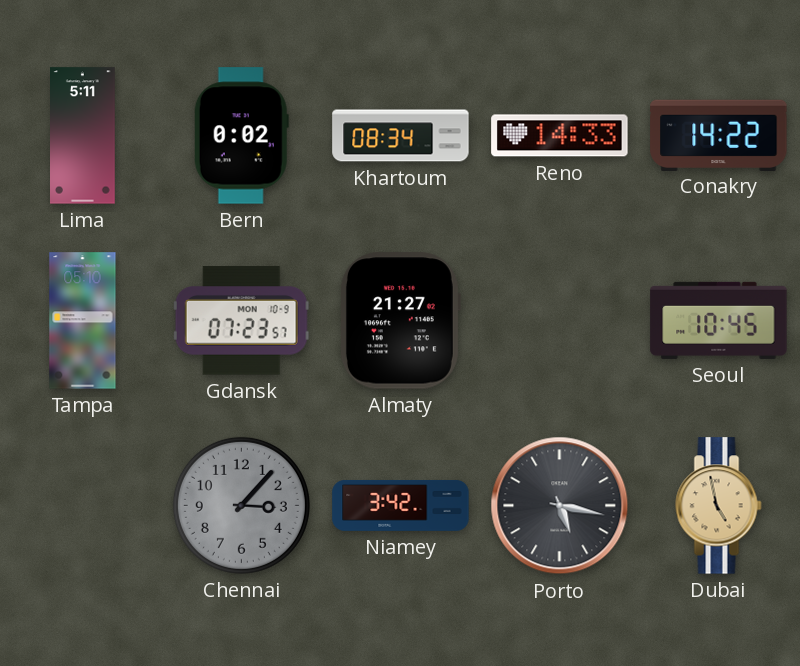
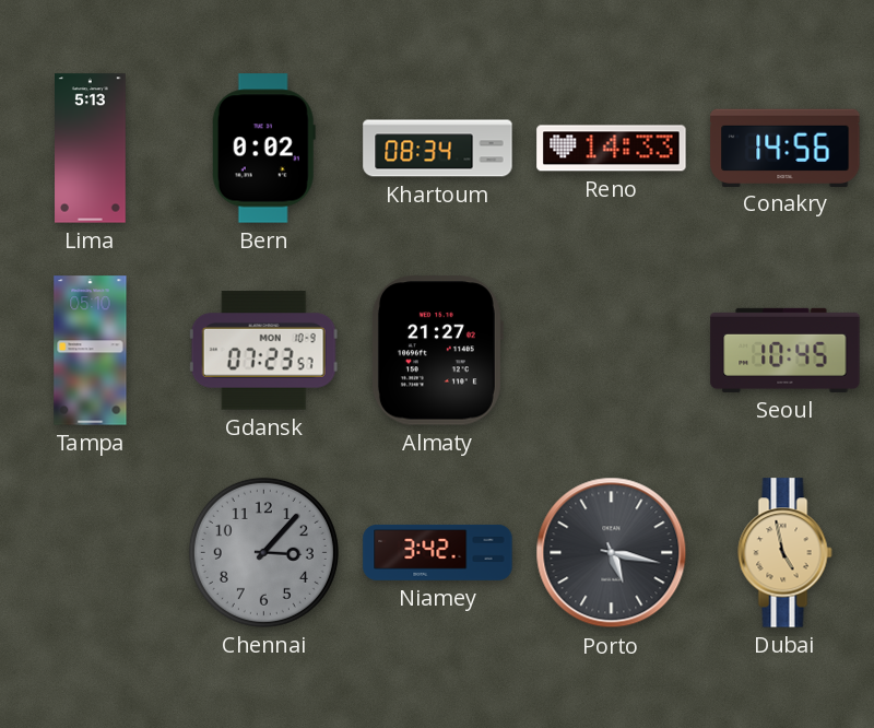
Lima: 5:11 -> 5:13 (91, 149)
Conakry: 14:22 -> 14:56 (786, 148)
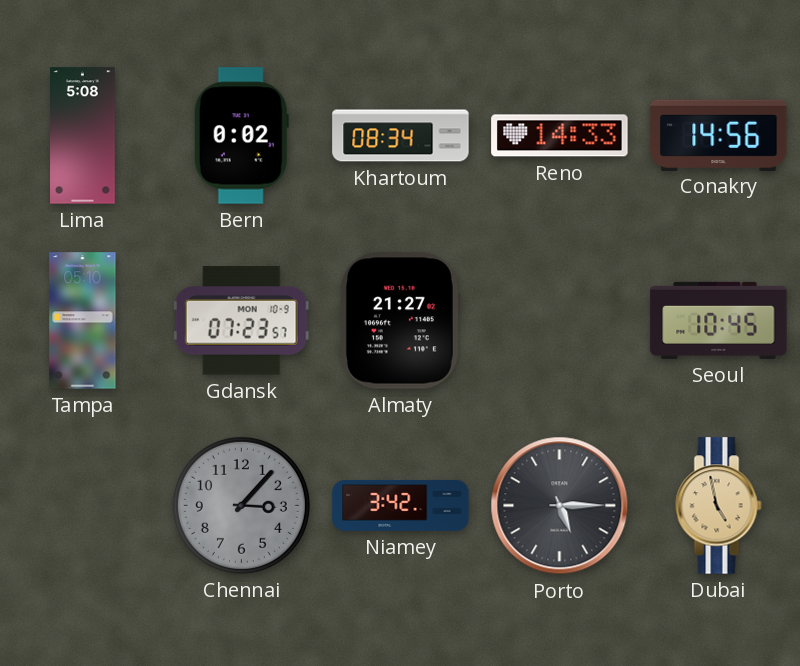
Lima: 5:13 -> 5:08 (83, 136)
Porto: 5:17 -> 5:15 (560, 506)
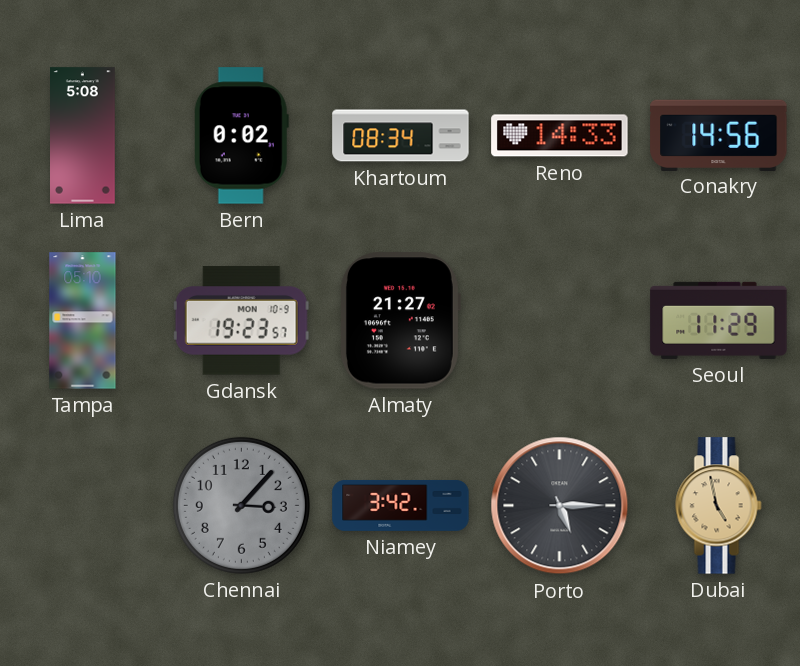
Gdansk: 07:23 -> 19:23 (241, 321)
Seoul: 10:45 -> 11:29 (719, 320)
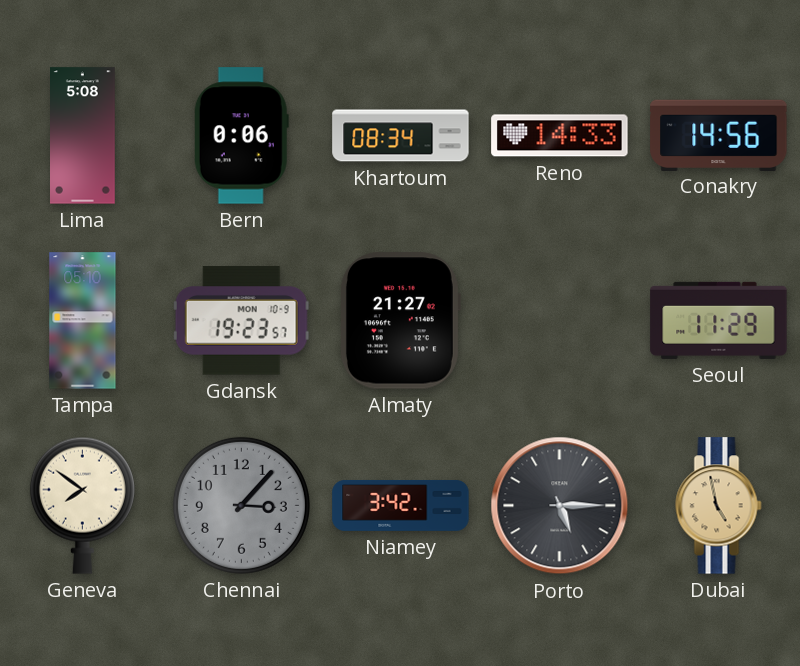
Bern: 0:02 -> 0:06 (241, 136)
Geneva: none -> 7:51 (82, 505)
